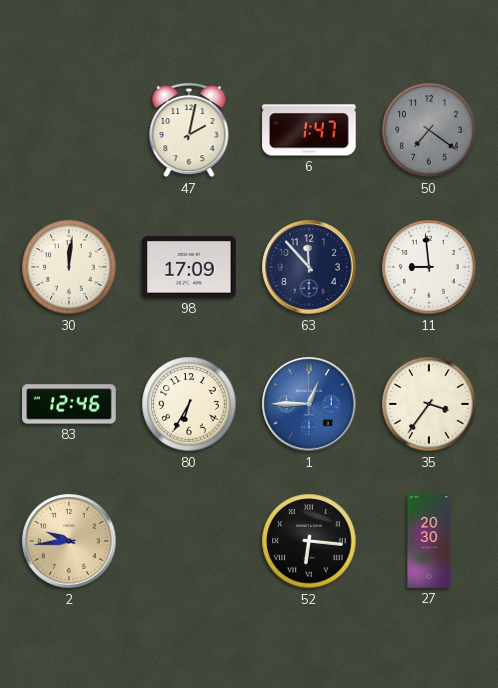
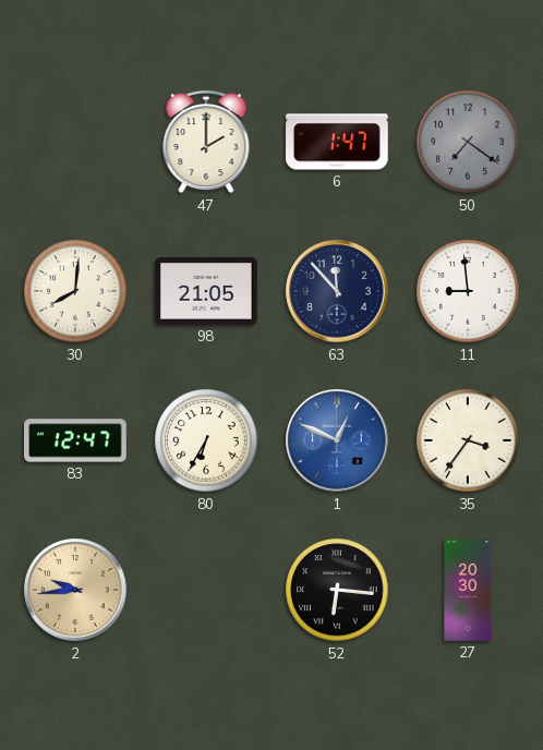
47: 2:02 -> 2:00 (206, 142)
30: 12:01 -> 8:01 (75, 291)
98: 17:09 -> 21:05 (206, 292)
83: 12:46 -> 12:47 (75, 440)
1: 12:45 -> 12:49 (337, 440)
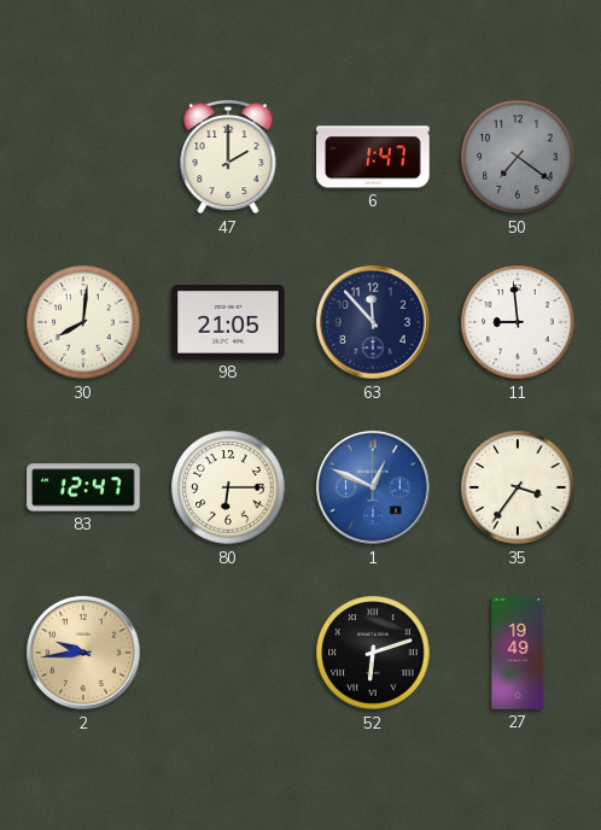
80: 6:35 -> 6:15 (228, 487)
52: 6:16 -> 6:12 (373, 653)
27: 20:30 -> 19:49 (518, 653)
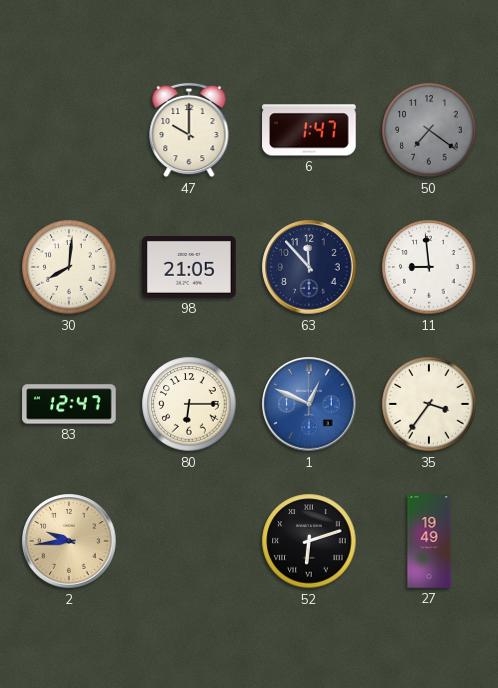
47: 2:00 -> 10:00 (189, 130)
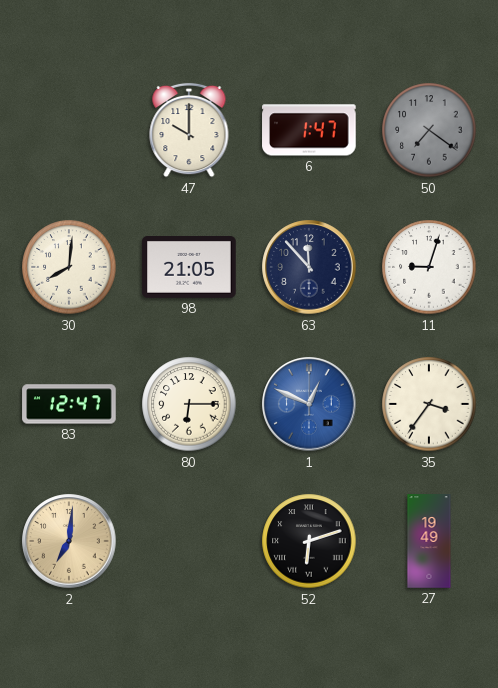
11: 8:59 -> 9:03 (429, 267)
2: 9:44 -> 7:01 (69, 541)
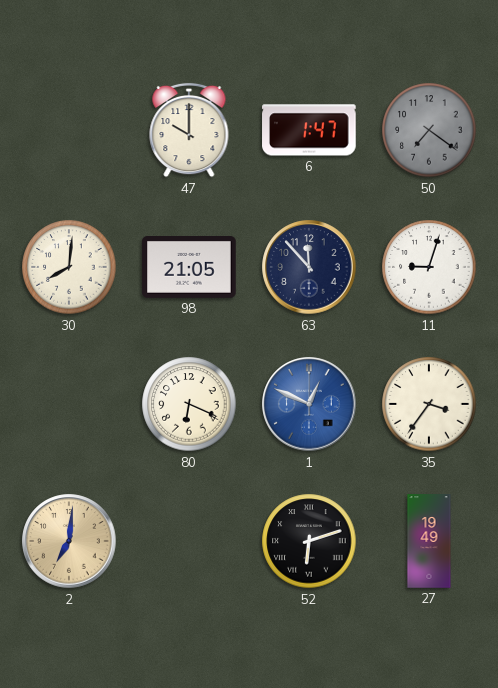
83: 12:47 -> none (69, 404)
80: 6:15 -> 6:19 (189, 404)
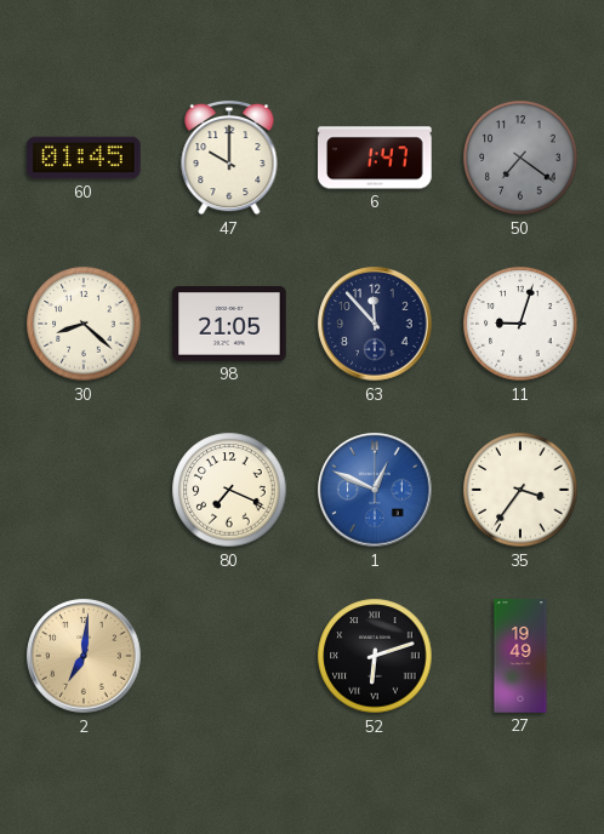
60: none -> 01:45 (84, 158)
30: 8:01 -> 8:22 (84, 324)
80: 6:19 -> 7:19 (229, 490)
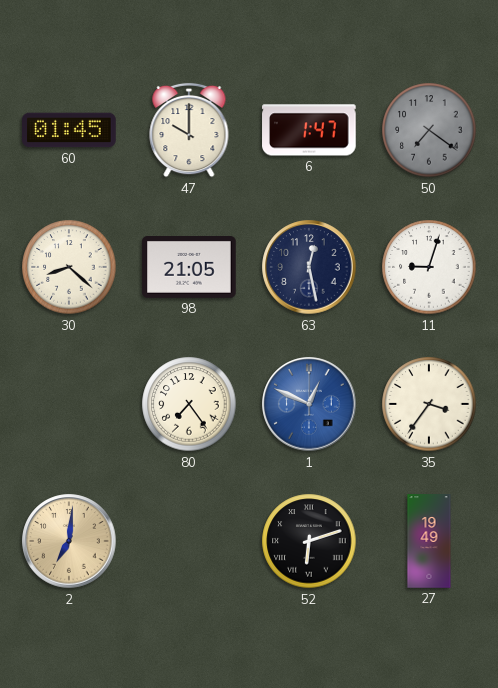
63: 11:53 -> 12:28 (309, 267)
80: 7:19 -> 7:24 (189, 404)
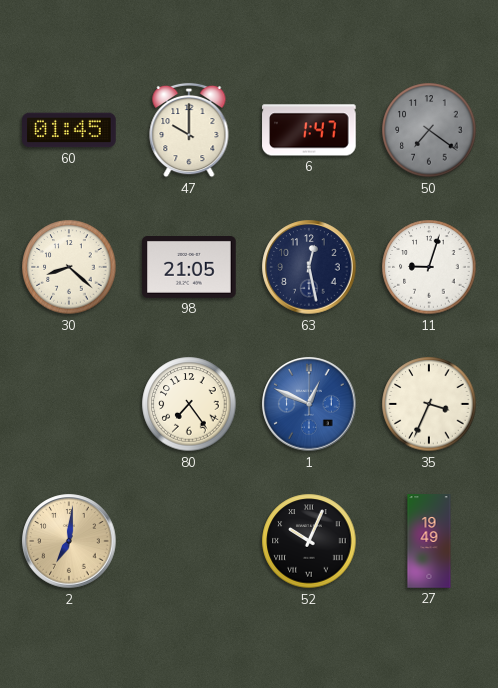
35: 3:36 -> 3:34 (429, 404)
52: 6:12 -> 10:04 (309, 541)
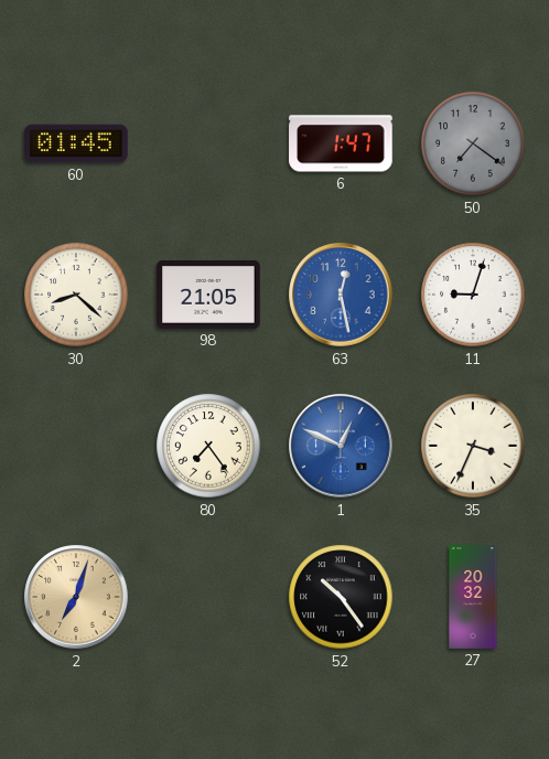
47: 10:00 -> none (189, 130)
63 dial: navy -> blue (341, 295)
2: 7:01 -> 7:03 (76, 597)
52: 10:04 -> 10:24 (341, 597)
27: 19:49 -> 20:32 (473, 597)
